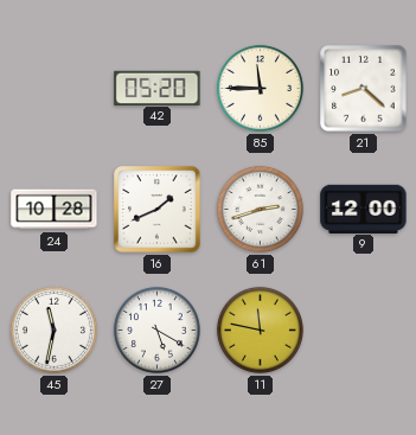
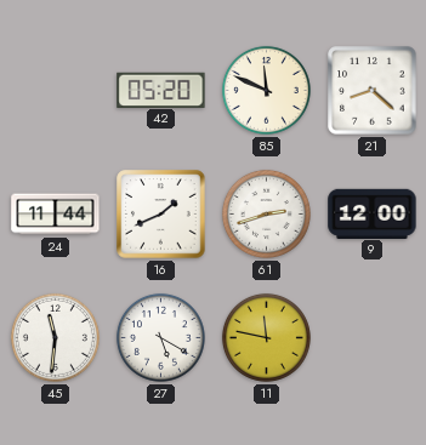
85: 11:45 -> 11:49 (266, 90)
24: 10:28 -> 11:44 (56, 215)
45: 11:32 -> 11:31 (55, 337)
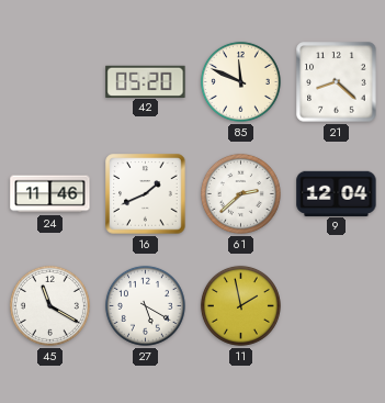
24: 11:44 -> 11:46 (50, 194)
61: 2:42 -> 2:38 (240, 193)
9: 12:00 -> 12:04 (337, 193)
45: 11:31 -> 11:20 (49, 305)
11: 11:47 -> 1:58 (240, 305)
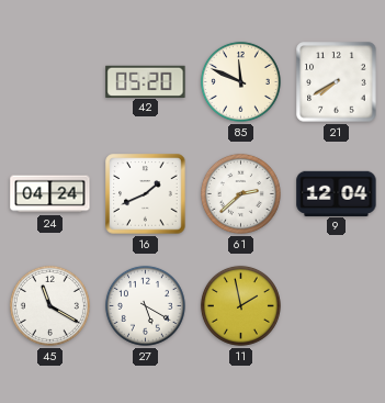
21: 8:22 -> 7:40 (337, 82)
24: 11:46 -> 04:24 (50, 194)
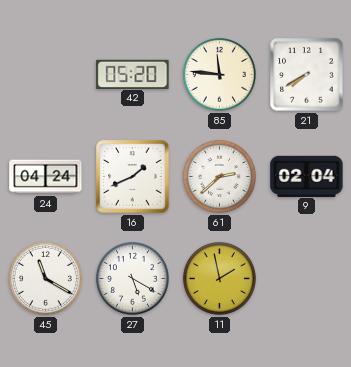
85: 11:49 -> 11:46 (219, 74)
9: 12:04 -> 02:04 (307, 176)
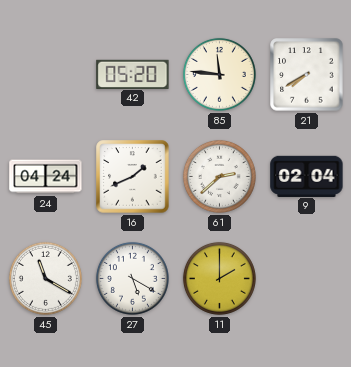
11: 1:58 -> 2:00 (219, 278)
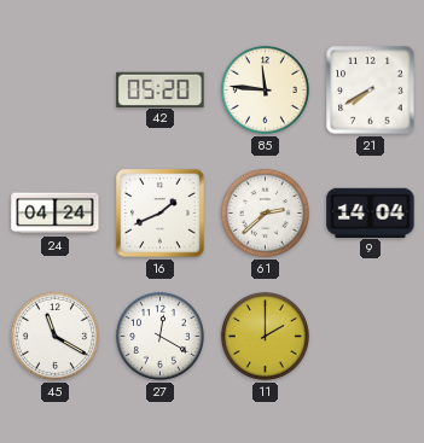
9: 02:04 -> 14:04 (371, 212)
27: 5:20 -> 12:20 (159, 336)
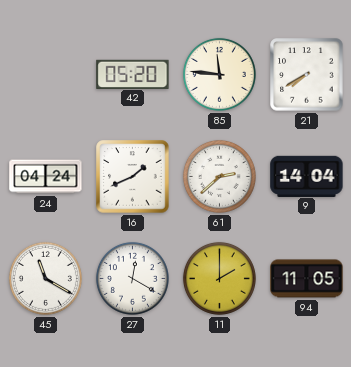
94: none -> 11:05 (307, 279)
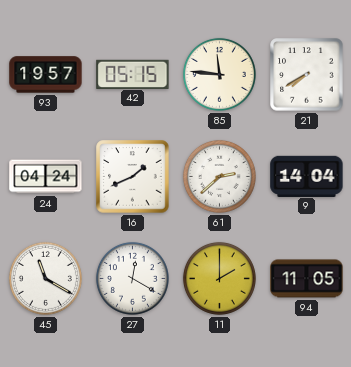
93: none -> 19:57 (46, 75)
42: 05:20 -> 05:15 (133, 74)
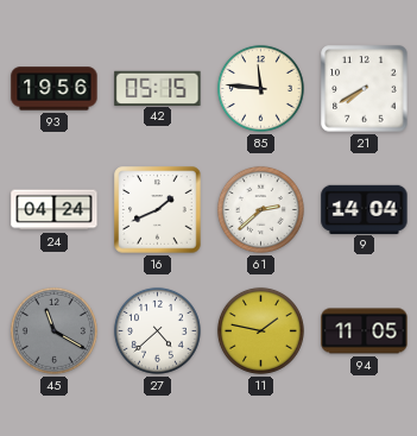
93: 19:57 -> 19:56 (55, 89)
45 dial: white -> grey (53, 330)
27: 12:20 -> 4:38 (157, 330)
11: 2:00 -> 1:47 (260, 330)
